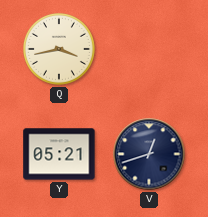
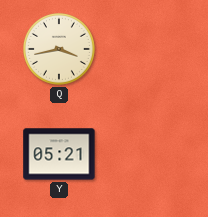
V: 12:42 -> none (149, 154)
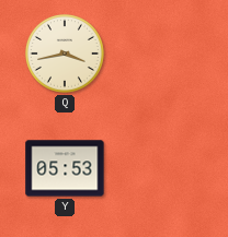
Y: 05:21 -> 05:53 (65, 168)
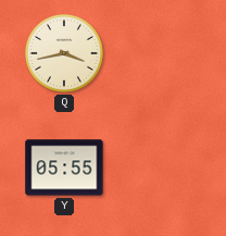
Y: 05:53 -> 05:55 (64, 167)
